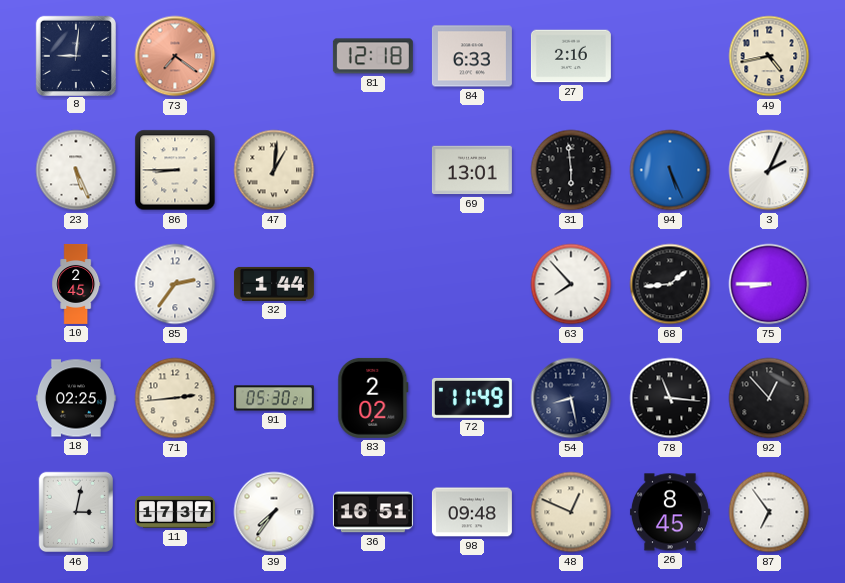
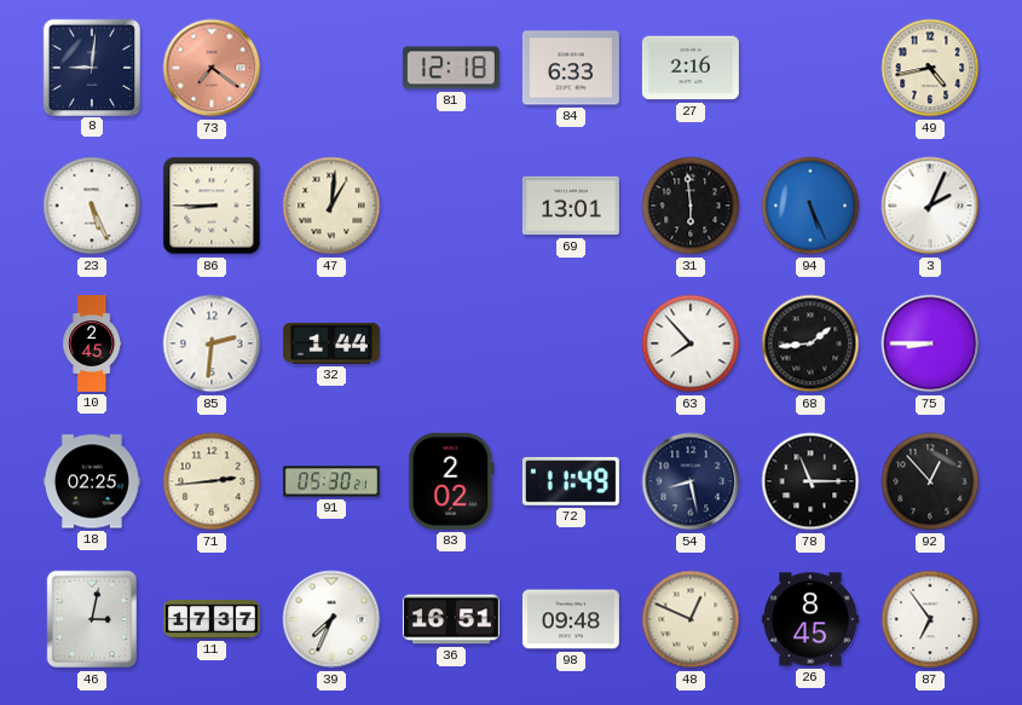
85: 2:36 -> 2:31 (212, 343)
78: 11:16 -> 11:15 (810, 481)
39: 7:36 -> 7:34 (331, 619)
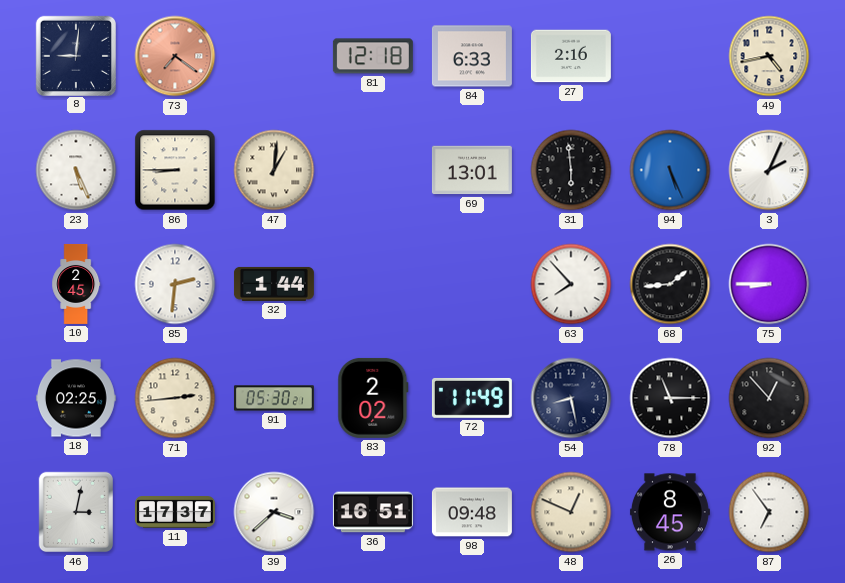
39: 7:34 -> 3:38 (274, 512)
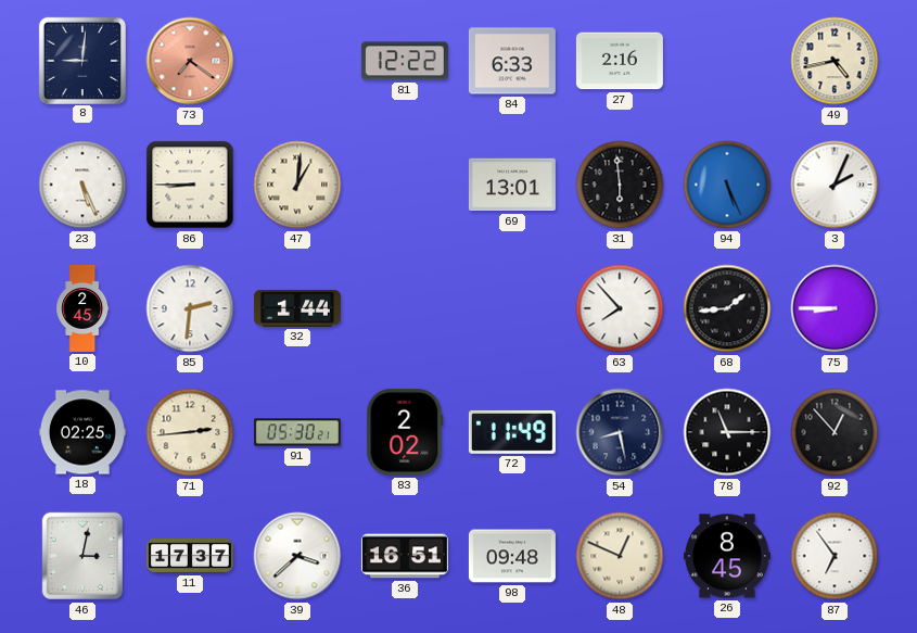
81: 12:18 -> 12:22 (405, 61)
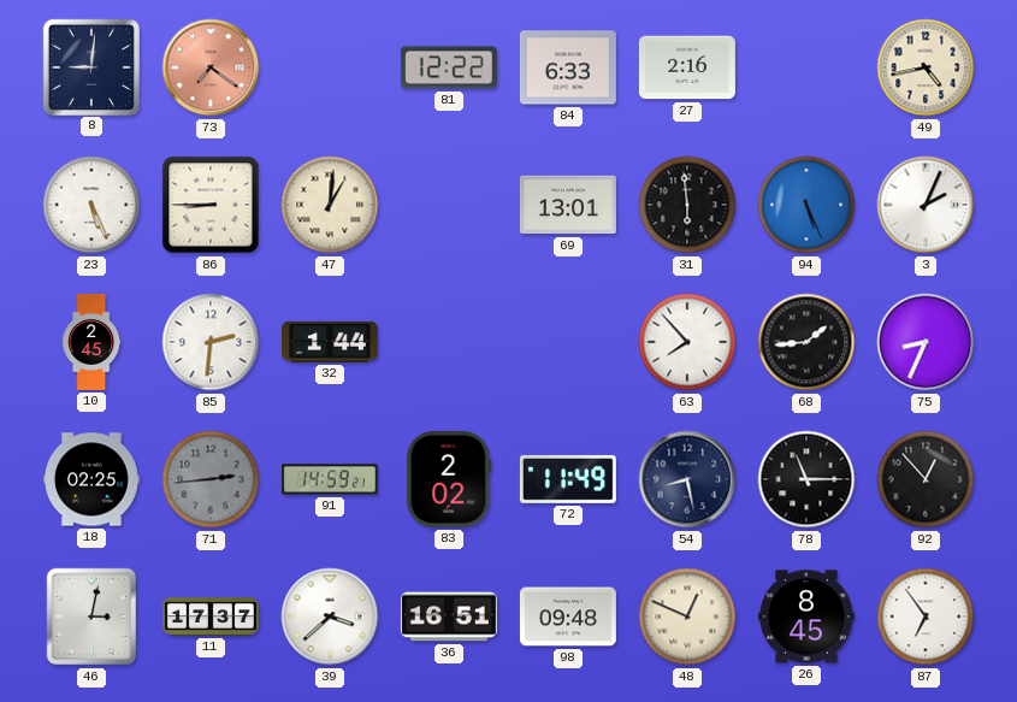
75: 8:45 -> 8:34 (926, 342)
71 dial: cream -> grey (211, 479)
91: 05:30 -> 14:59 (330, 479)
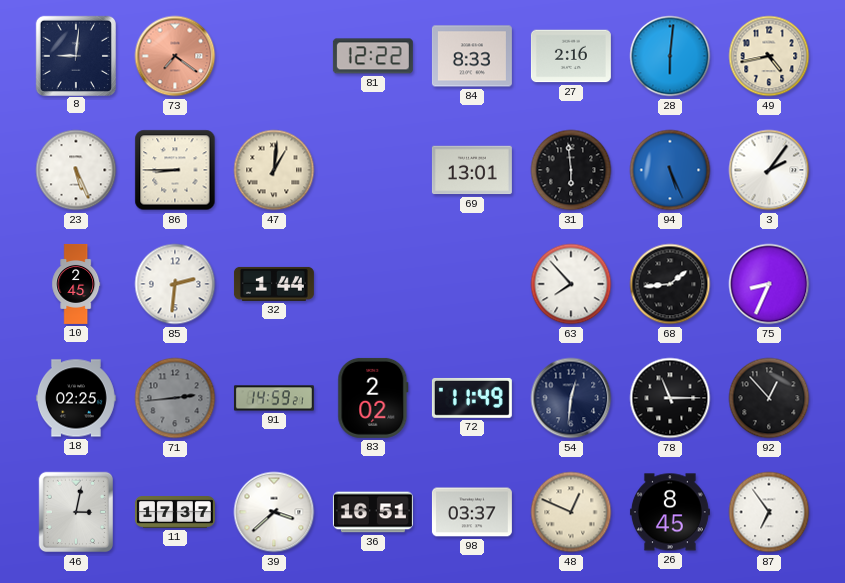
84: 6:33 -> 8:33 (472, 56)
28: none -> 6:01 (670, 56)
3: 2:04 -> 2:06 (769, 170)
54: 8:28 -> 12:31 (571, 398)
98: 09:48 -> 03:37 (472, 512)
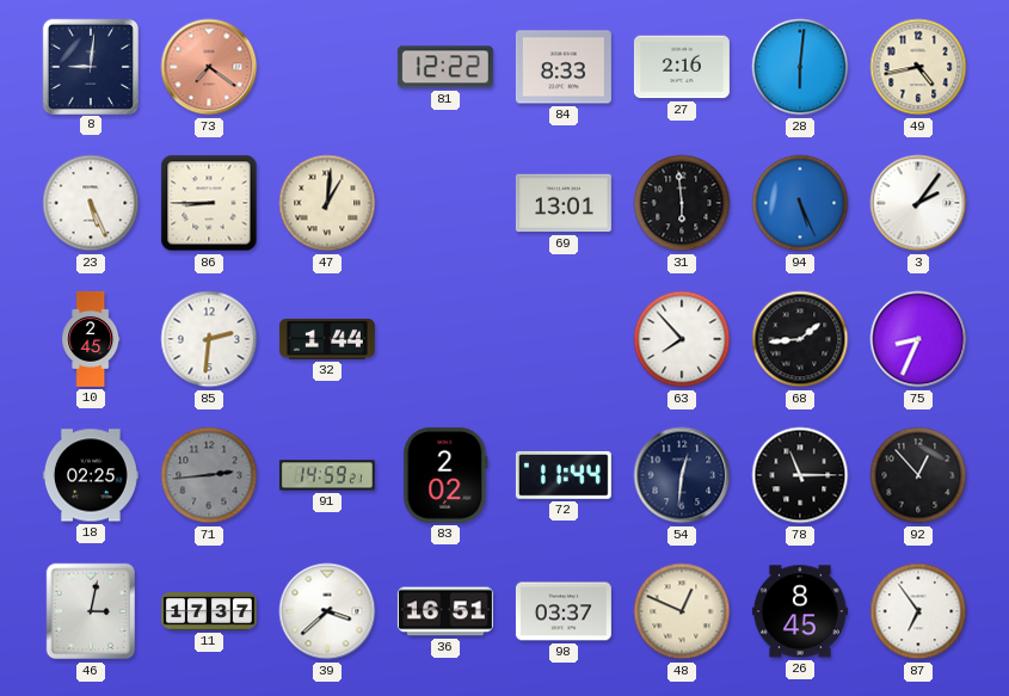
72: 11:49 -> 11:44 (564, 475)
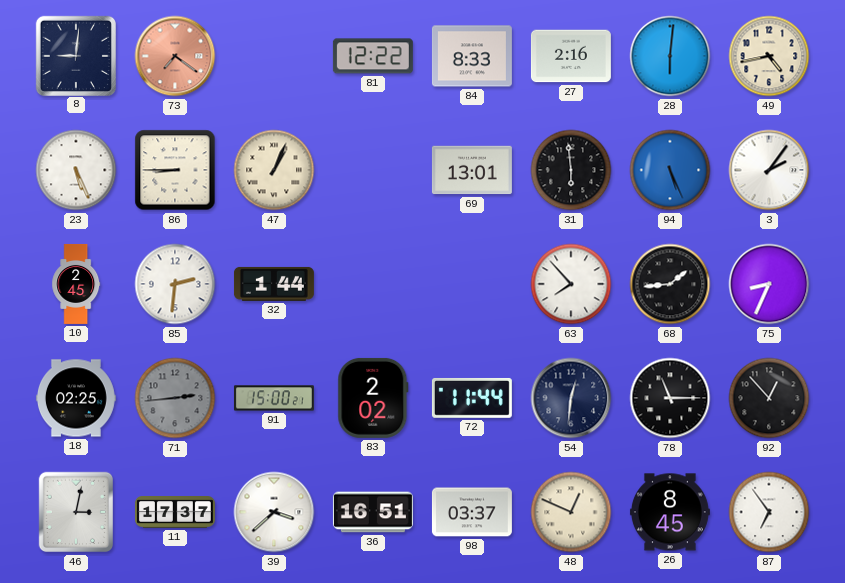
47: 1:01 -> 1:04 (274, 170)
91: 14:59 -> 15:00 (274, 398)
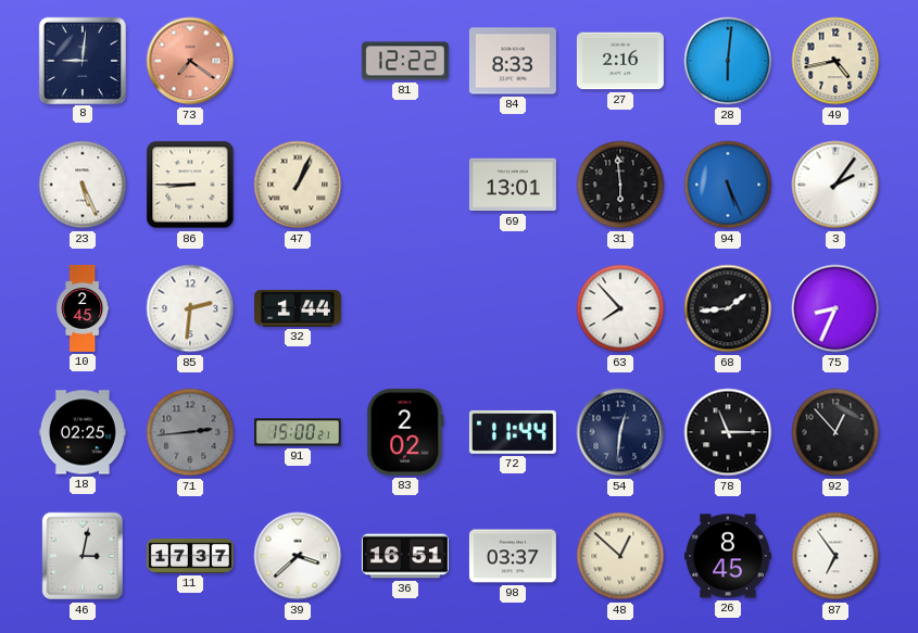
48: 12:49 -> 12:52 (620, 556)
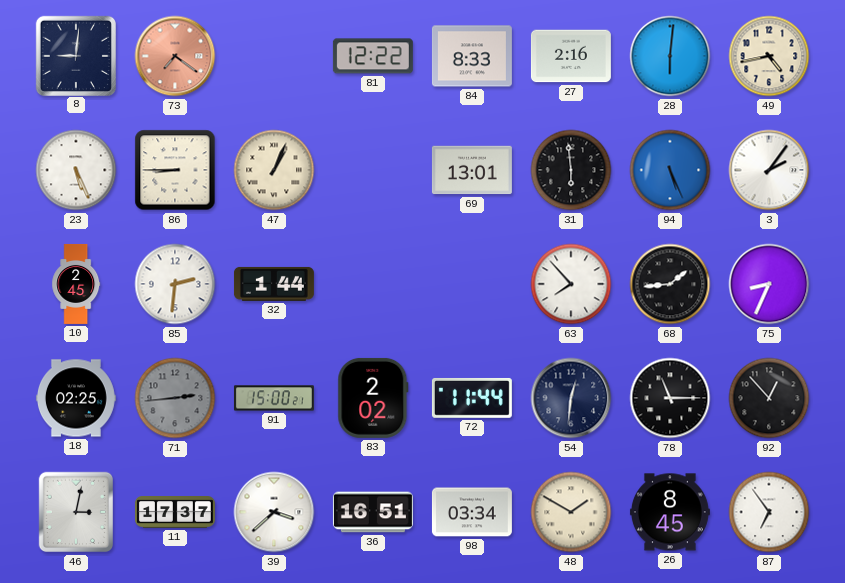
98: 03:37 -> 03:34 (472, 512)
48: 12:52 -> 1:50 (571, 512)
